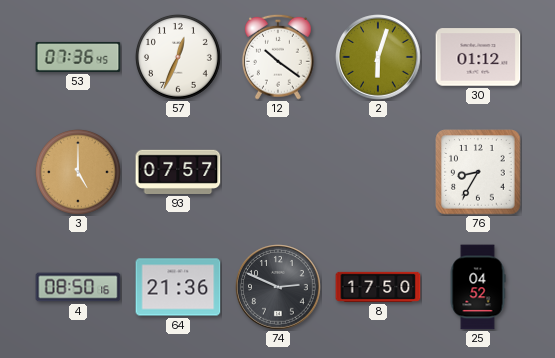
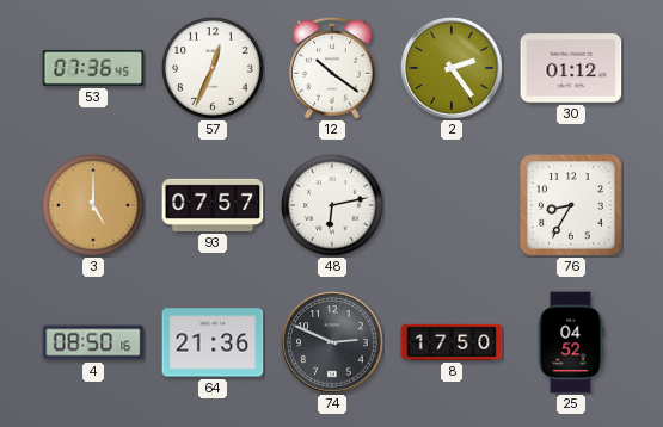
2: 6:03 -> 2:24 (452, 68)
48: none -> 6:13 (332, 205)
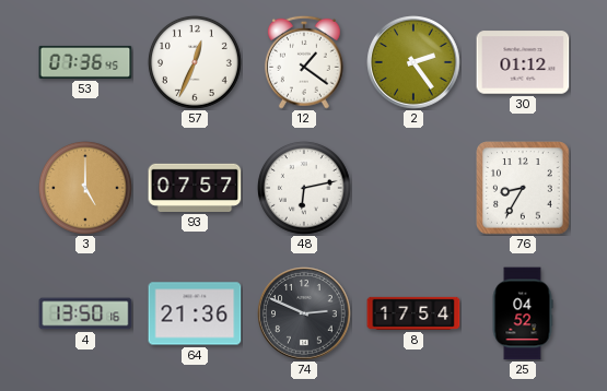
12: 10:21 -> 1:21 (304, 62)
4: 08:50 -> 13:50 (85, 313)
8: 17:50 -> 17:54 (413, 313)
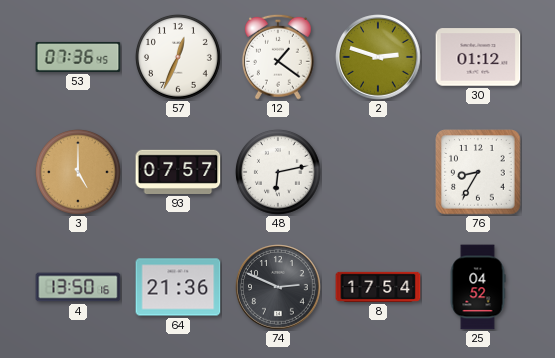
2: 2:24 -> 2:48 (378, 57)
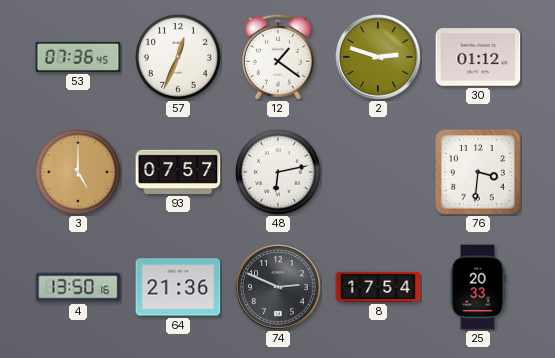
76: 8:35 -> 3:31 (478, 172)
25: 04:52 -> 20:33 (478, 287)
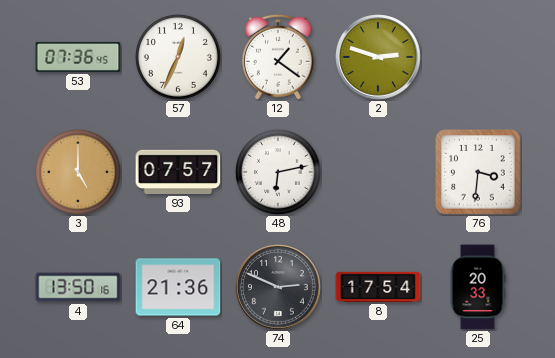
30: 01:12 -> none (478, 57)
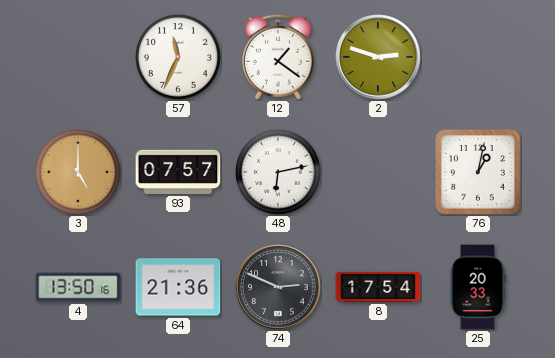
53: 07:36 -> none (78, 57)
57: 12:34 -> 11:34 (178, 57)
76: 3:31 -> 1:02 (478, 172)
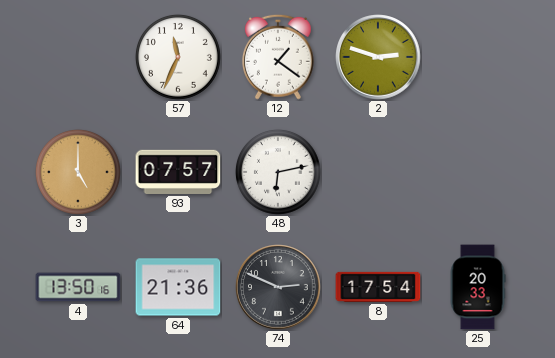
76: 1:02 -> none (478, 172)
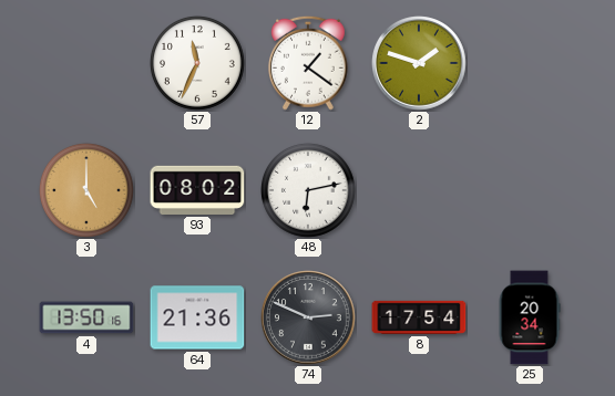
2: 2:48 -> 1:48 (419, 63)
93: 07:57 -> 08:02 (197, 190)
25: 20:33 -> 20:34 (530, 317)
